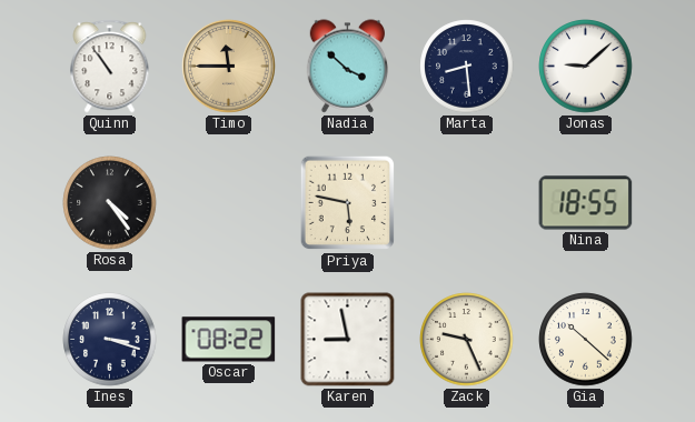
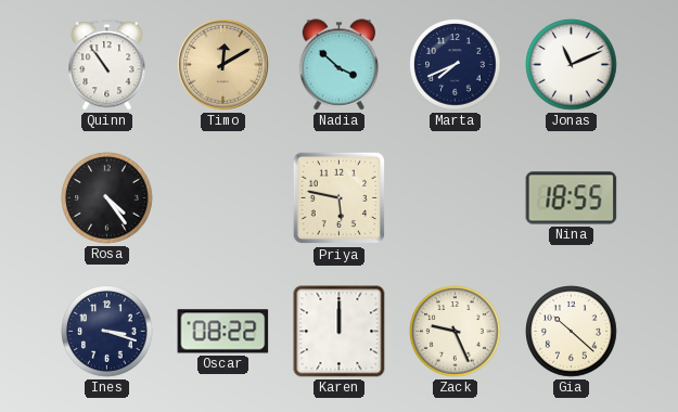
Timo: 11:45 -> 12:10 (223, 65)
Marta: 8:29 -> 7:41 (456, 65)
Jonas: 9:08 -> 11:11 (572, 65)
Karen: 8:58 -> 12:00 (340, 332)
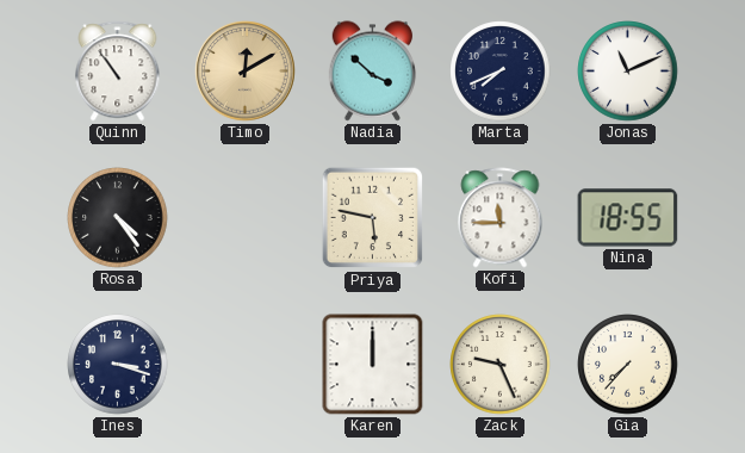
Kofi: none -> 11:45 (501, 218)
Oscar: 08:22 -> none (223, 332)
Gia: 10:22 -> 7:37 (628, 365)
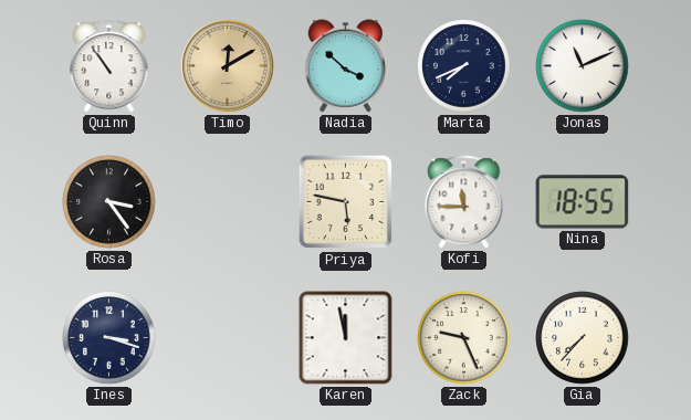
Rosa: 4:24 -> 3:24 (109, 202)
Karen: 12:00 -> 11:58 (346, 338)
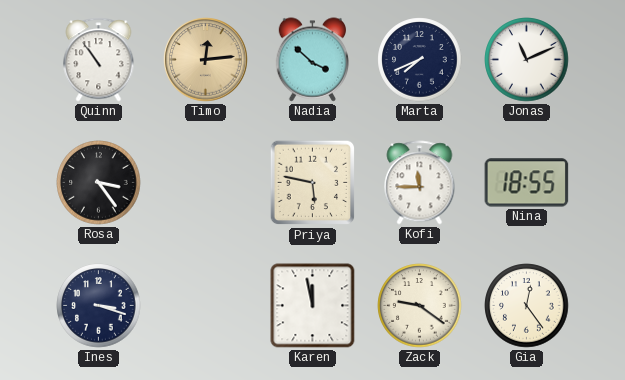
Timo: 12:10 -> 12:14 (206, 60)
Zack: 9:26 -> 9:21 (420, 306)
Gia: 7:37 -> 12:24 (527, 306)
